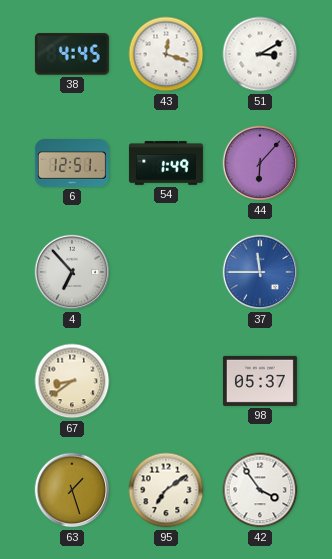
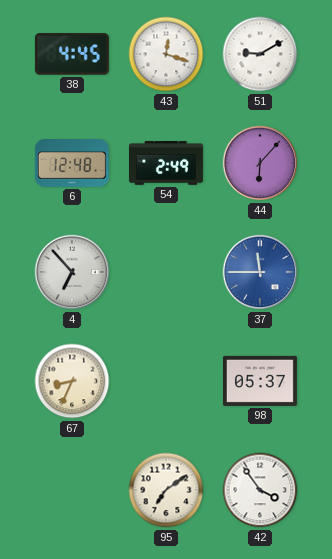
51: 3:10 -> 9:10 (260, 54)
6: 12:51 -> 12:48 (72, 164)
54: 1:49 -> 2:49 (166, 163)
67: 8:39 -> 8:34 (72, 381)
63: 1:27 -> none (72, 490)
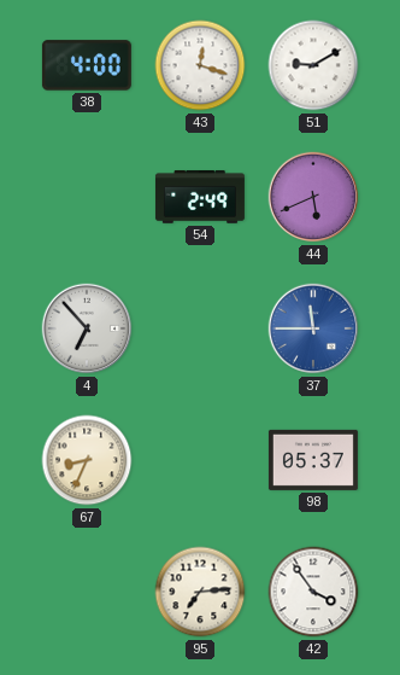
38: 4:45 -> 4:00 (87, 65)
6: 12:48 -> none (72, 164)
44: 6:07 -> 5:41 (313, 197)
95: 7:09 -> 7:14 (200, 592)
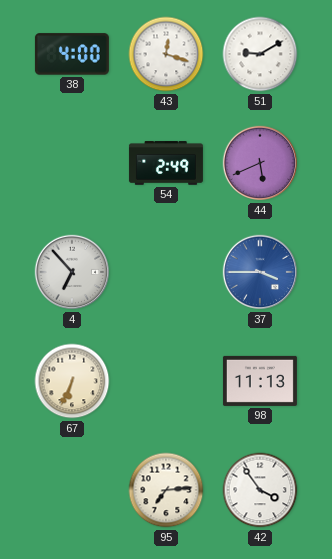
37: 11:45 -> 3:45 (260, 272)
67: 8:34 -> 6:34 (72, 381)
98: 05:37 -> 11:13 (260, 381)
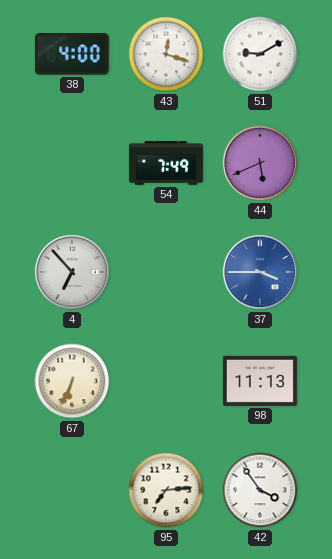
54: 2:49 -> 7:49 (166, 163)
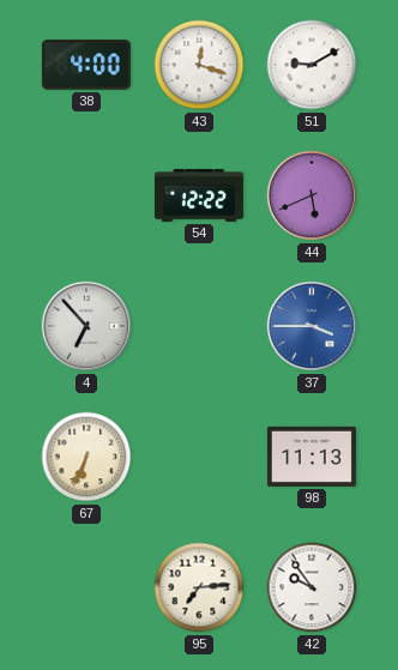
54: 7:49 -> 12:22 (199, 195)
42: 3:54 -> 9:54 (312, 587)
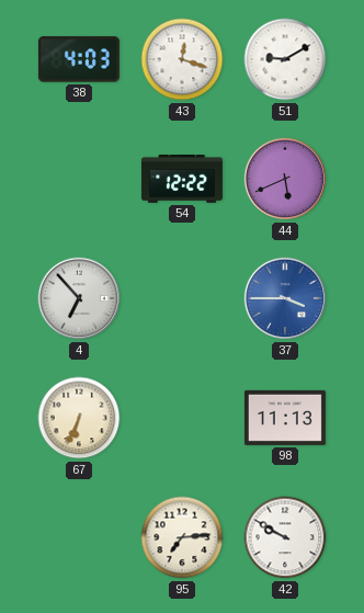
38: 4:00 -> 4:03 (79, 59)
42: 9:54 -> 9:50 (285, 537)
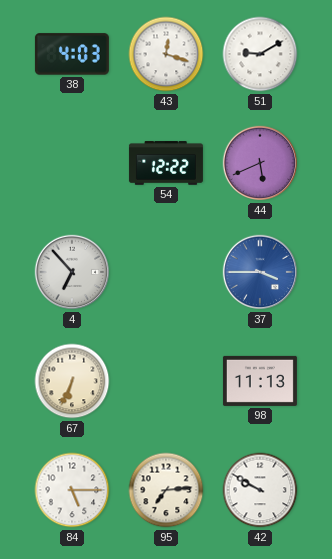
84: none -> 5:15 (72, 490)
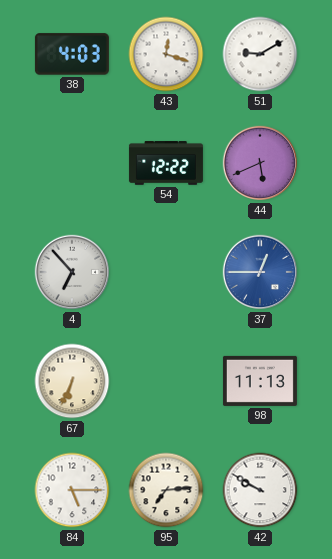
37: 3:45 -> 12:45 (260, 272)
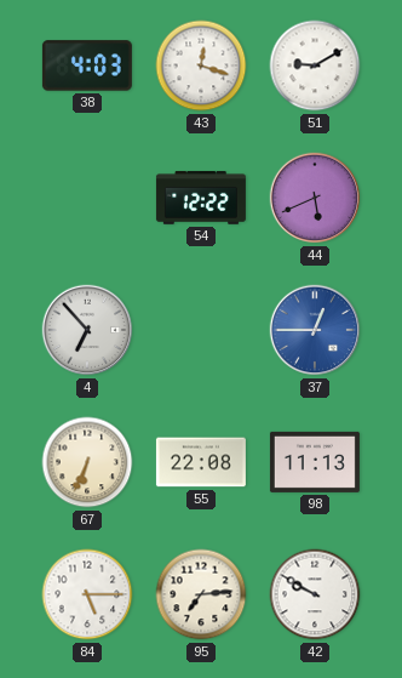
55: none -> 22:08 (201, 462)
